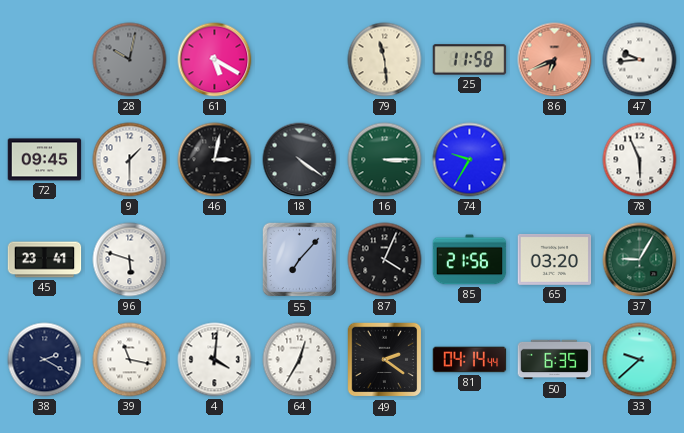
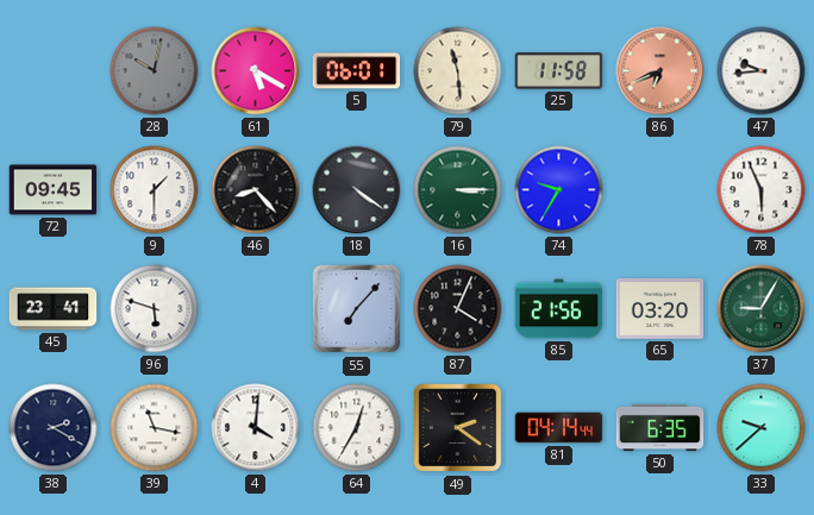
5: none -> 06:01 (357, 71)
46: 3:02 -> 8:23 (256, 190)
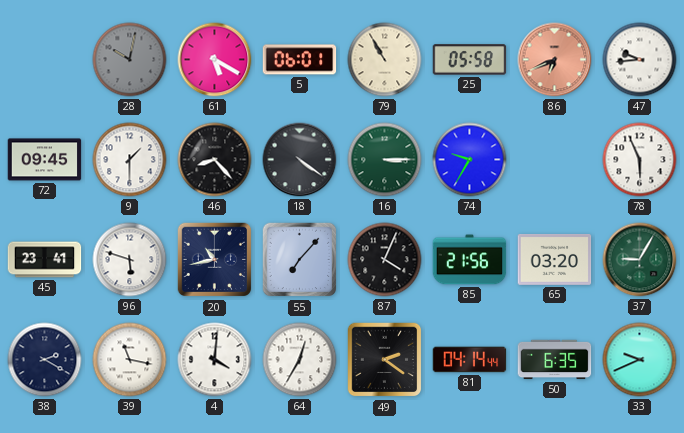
79: 11:29 -> 10:55 (385, 60)
25: 11:58 -> 05:58 (470, 60)
20: none -> 10:43 (215, 260)
33: 9:38 -> 9:41 (640, 360)
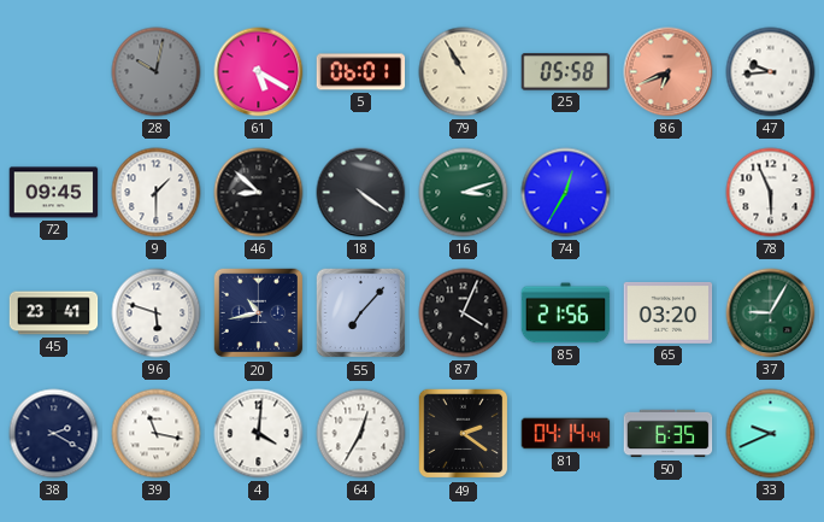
46: 8:23 -> 8:52 (259, 193)
16: 3:15 -> 3:12 (464, 193)
74: 9:35 -> 12:35 (566, 193)
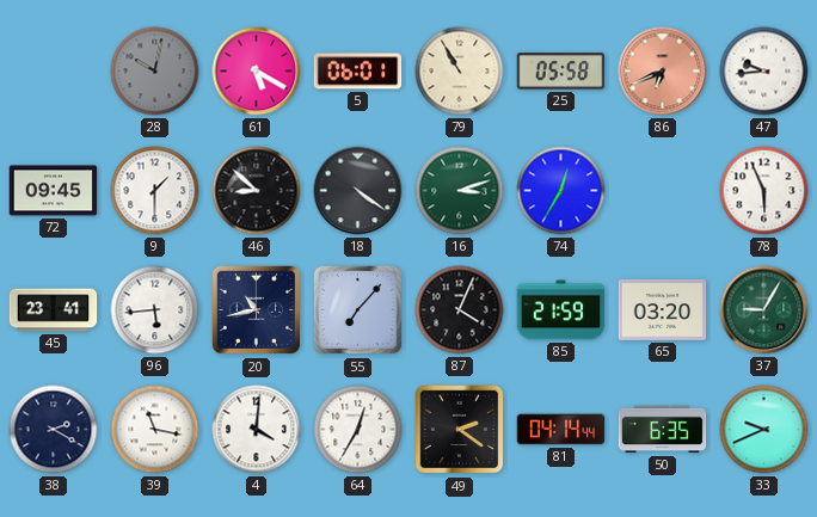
96: 5:48 -> 5:44 (155, 310)
85: 21:56 -> 21:59 (561, 310)
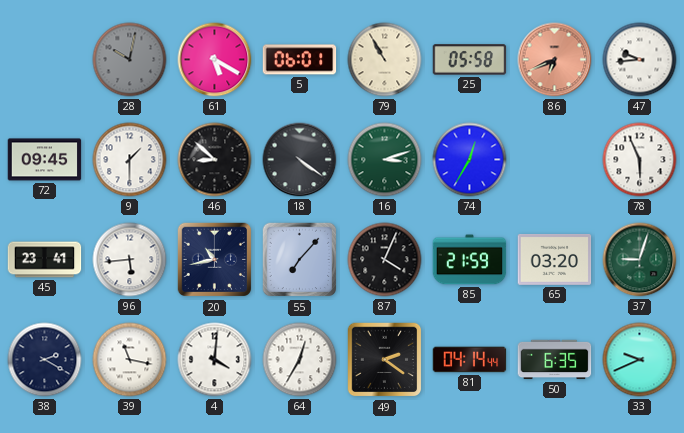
37: 9:05 -> 9:03 (640, 260)
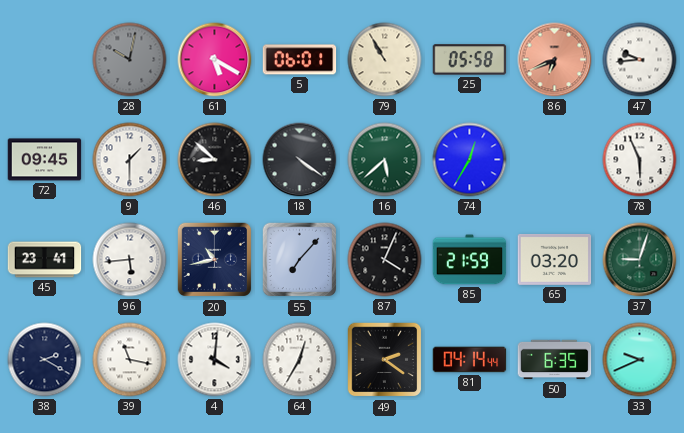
16: 3:12 -> 5:38 (385, 160)
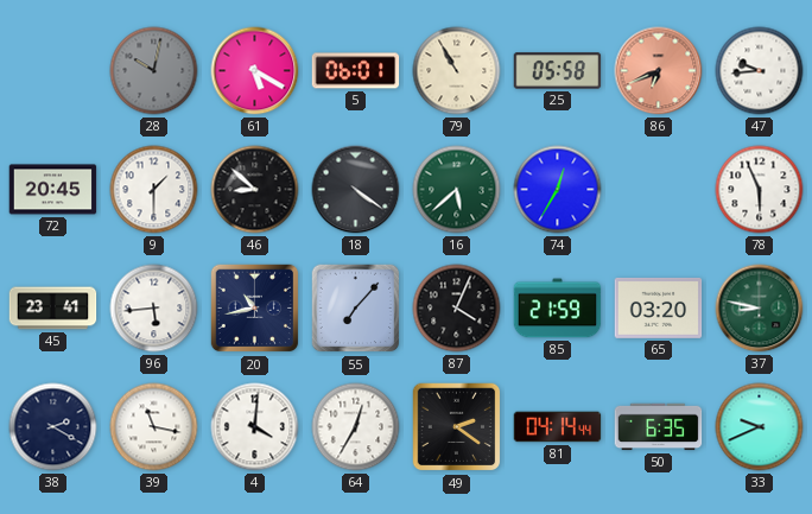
72: 09:45 -> 20:45 (53, 190)
37: 9:03 -> 8:47 (760, 309)
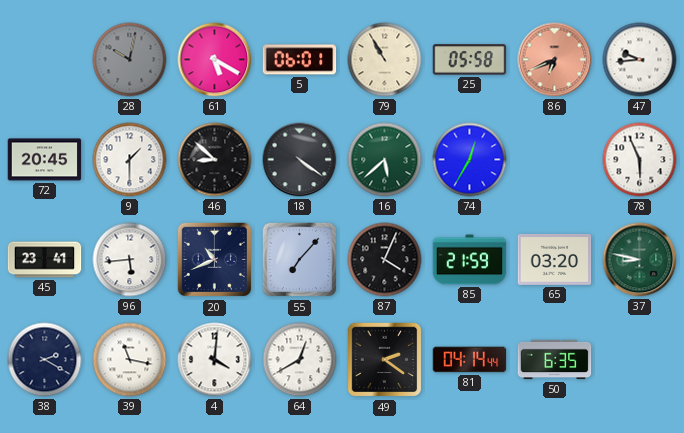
20: 10:43 -> 10:41 (215, 260)
64: 12:35 -> 12:40 (300, 360)
33: 9:41 -> none (760, 427)
